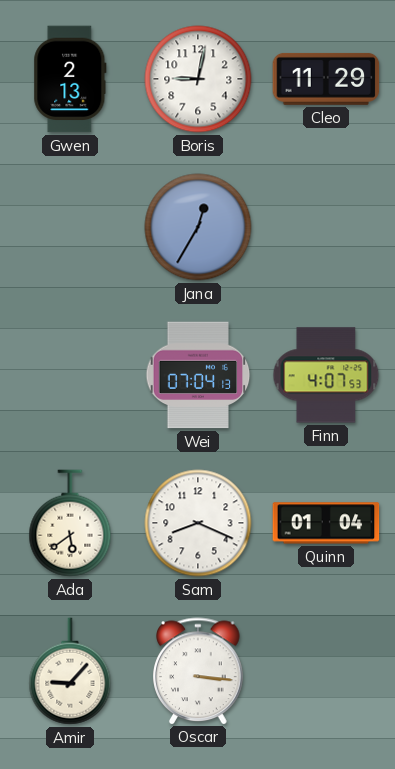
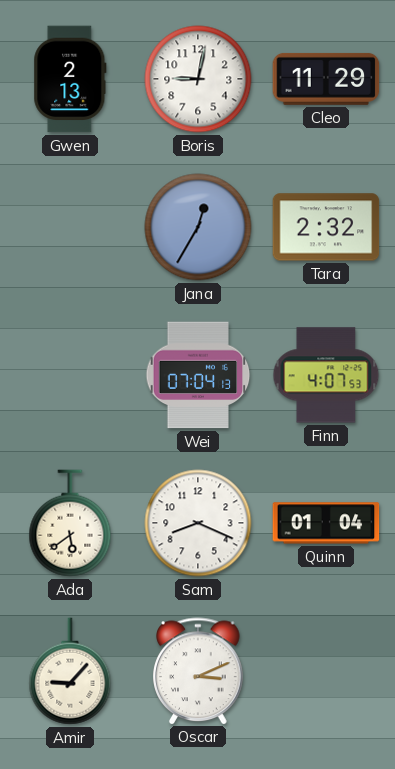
Tara: none -> 2:32 (326, 227)
Oscar: 3:16 -> 3:11 (198, 671)
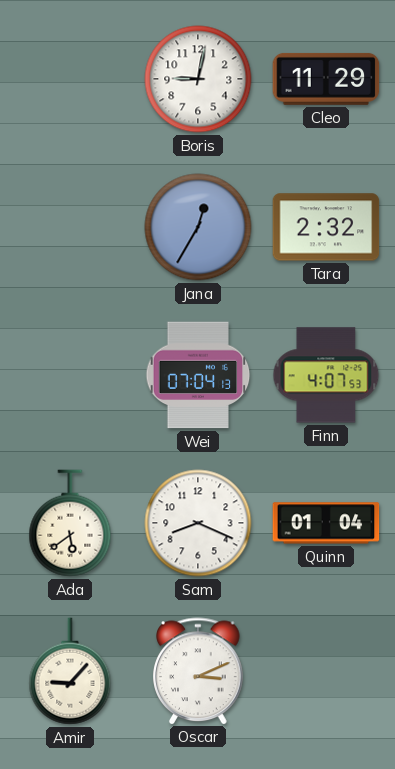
Gwen: 2:13 -> none (70, 79)
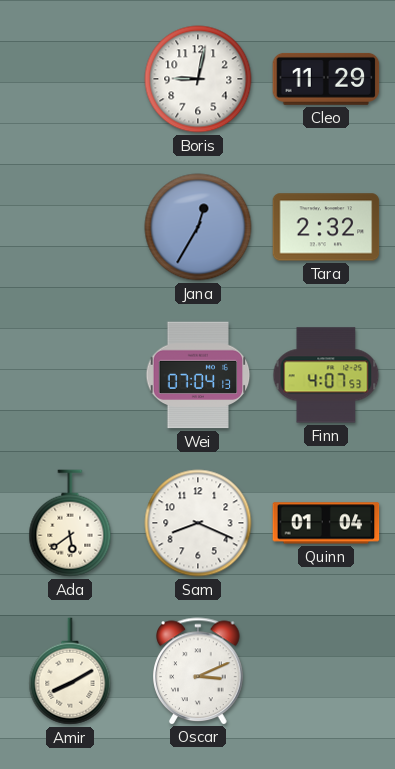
Amir: 9:07 -> 8:10 (70, 671)
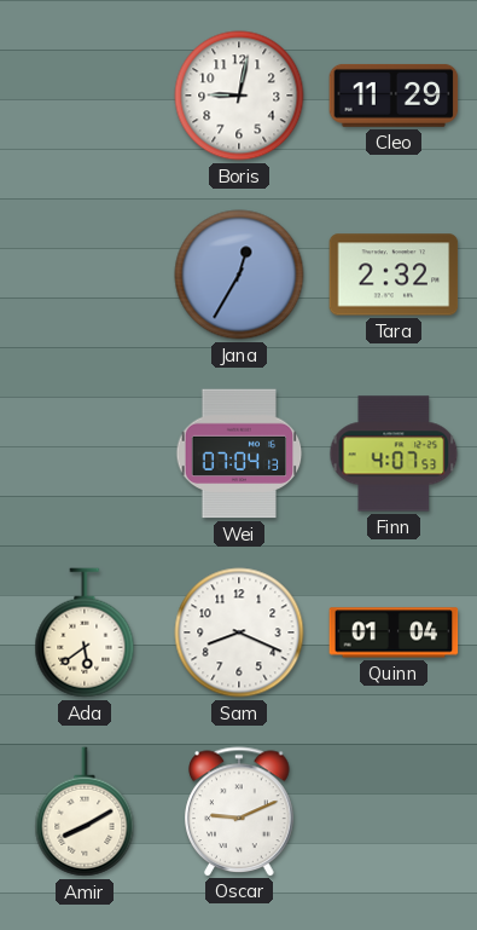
Oscar: 3:11 -> 9:11 (239, 811)
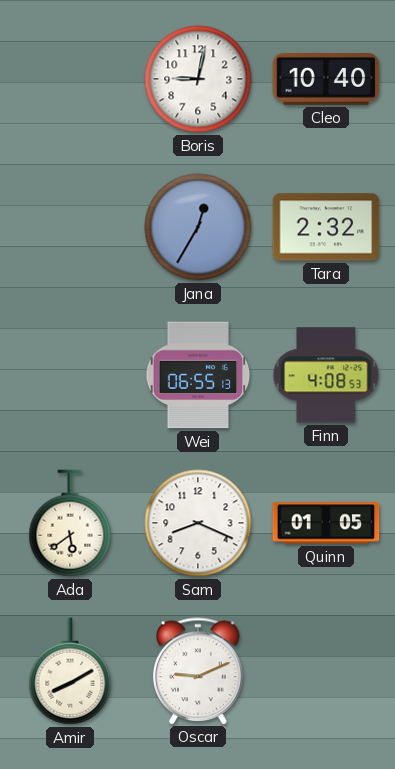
Cleo: 11:29 -> 10:40 (326, 79)
Wei: 07:04 -> 06:55 (198, 375)
Finn: 4:07 -> 4:08 (326, 375)
Quinn: 01:04 -> 01:05 (326, 523)
